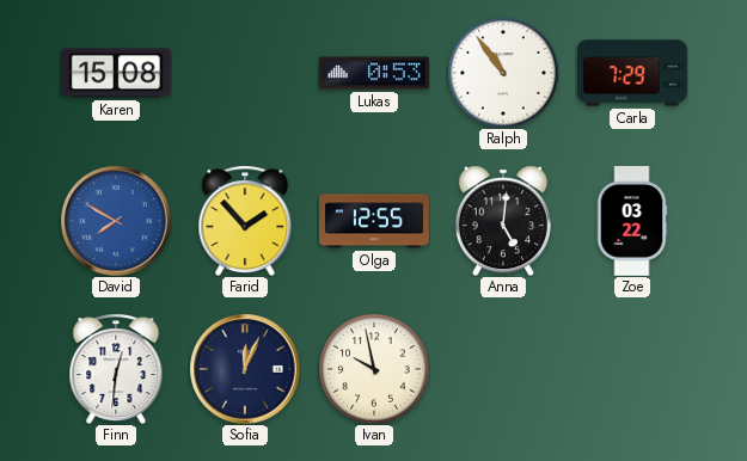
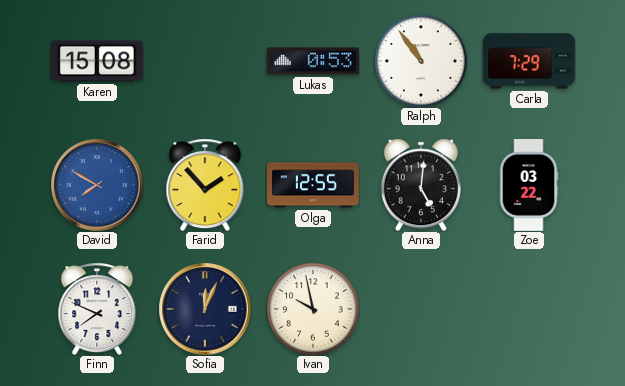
Finn: 12:31 -> 7:49 (97, 309)
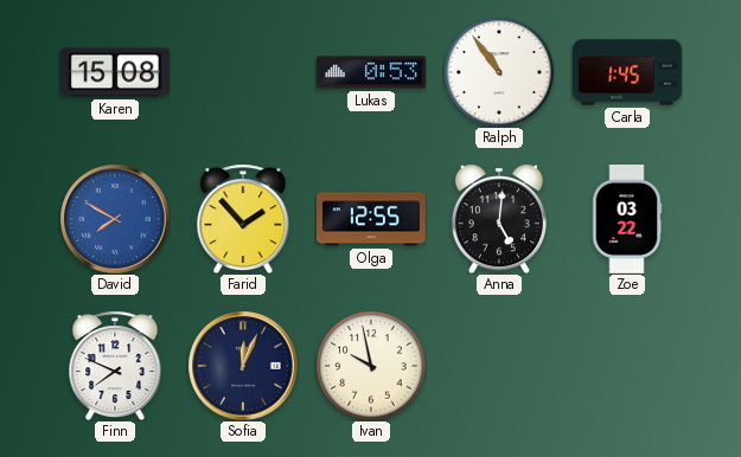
Carla: 7:29 -> 1:45 (628, 72)
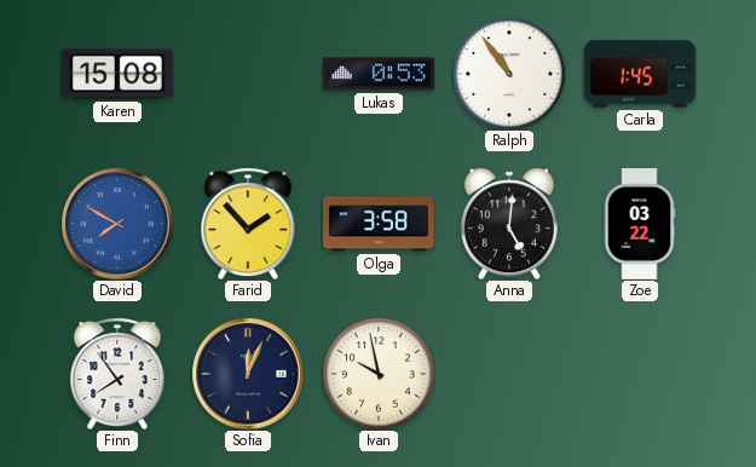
Olga: 12:55 -> 3:58 (380, 224)
Finn: 7:49 -> 7:54 (117, 374)
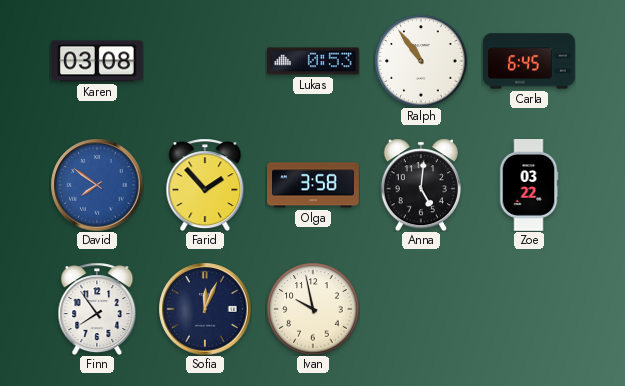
Karen: 15:08 -> 03:08 (97, 61)
Carla: 1:45 -> 6:45 (530, 61)
David: 7:50 -> 7:51 (97, 185)
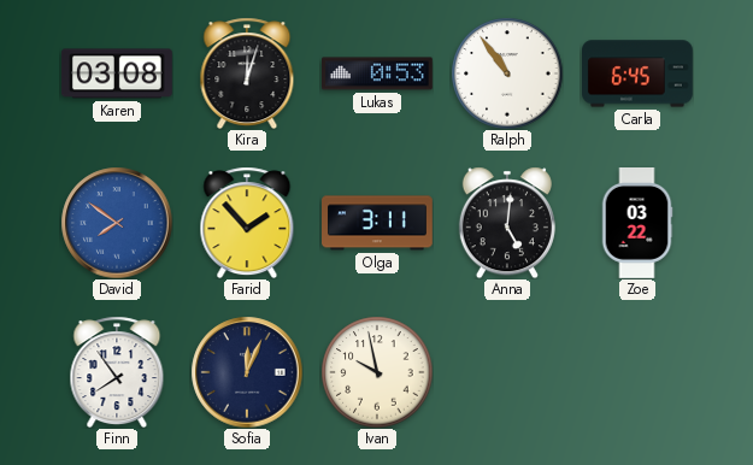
Kira: none -> 12:03 (247, 73)
Olga: 3:58 -> 3:11 (378, 223)
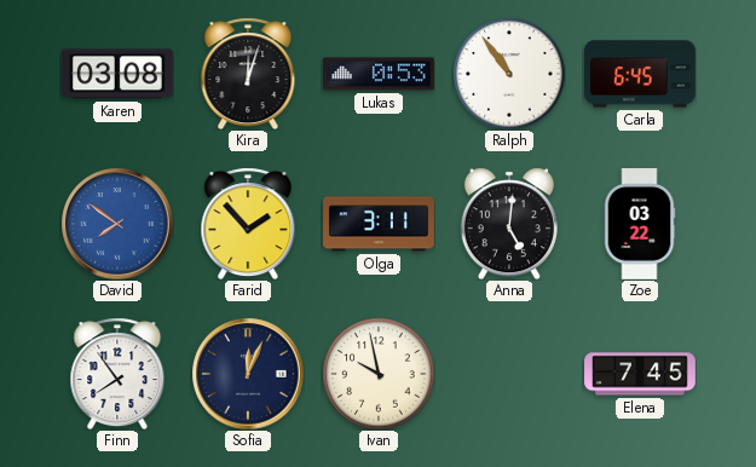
Elena: none -> 7:45 (640, 374)
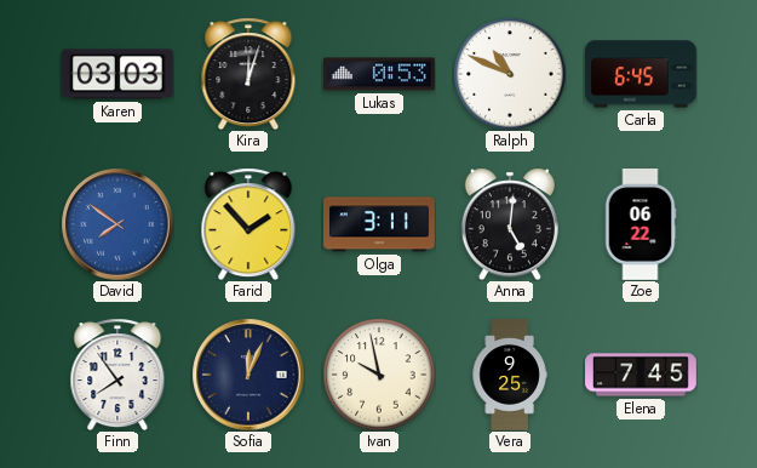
Karen: 03:08 -> 03:03 (117, 74)
Ralph: 10:54 -> 10:49 (510, 74)
Zoe: 03:22 -> 06:22 (641, 226)
Vera: none -> 9:25 (510, 375)
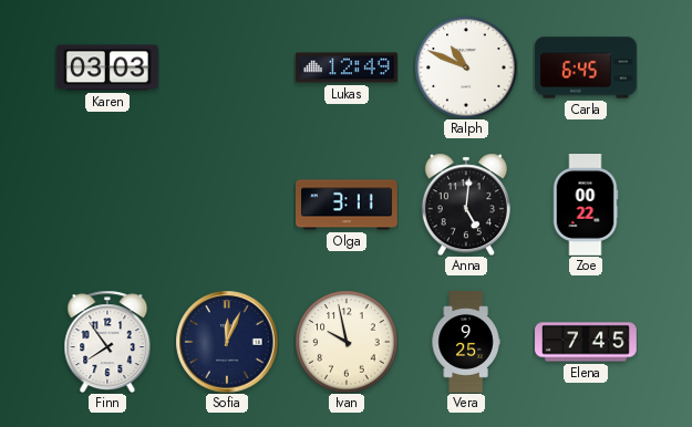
Kira: 12:03 -> none (248, 74)
Lukas: 0:53 -> 12:49 (348, 67)
David: 7:51 -> none (117, 224)
Farid: 1:53 -> none (248, 224)
Zoe: 06:22 -> 00:22 (586, 206)
